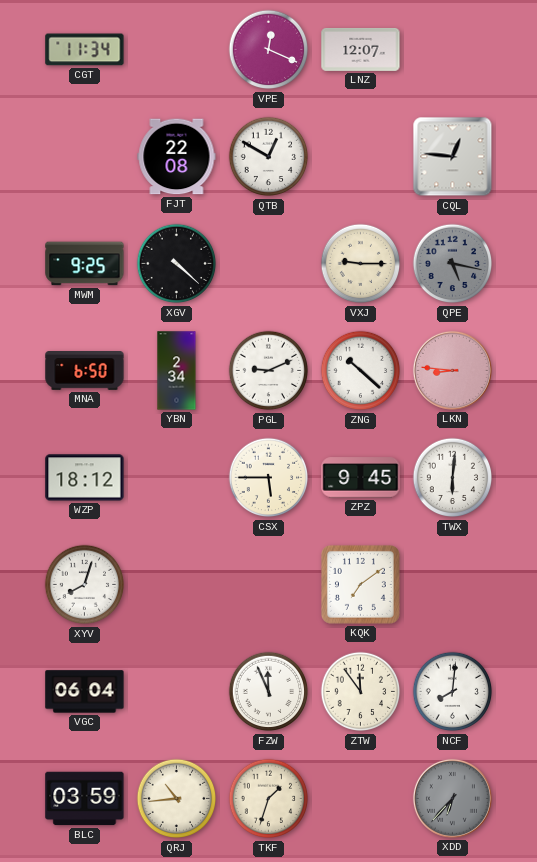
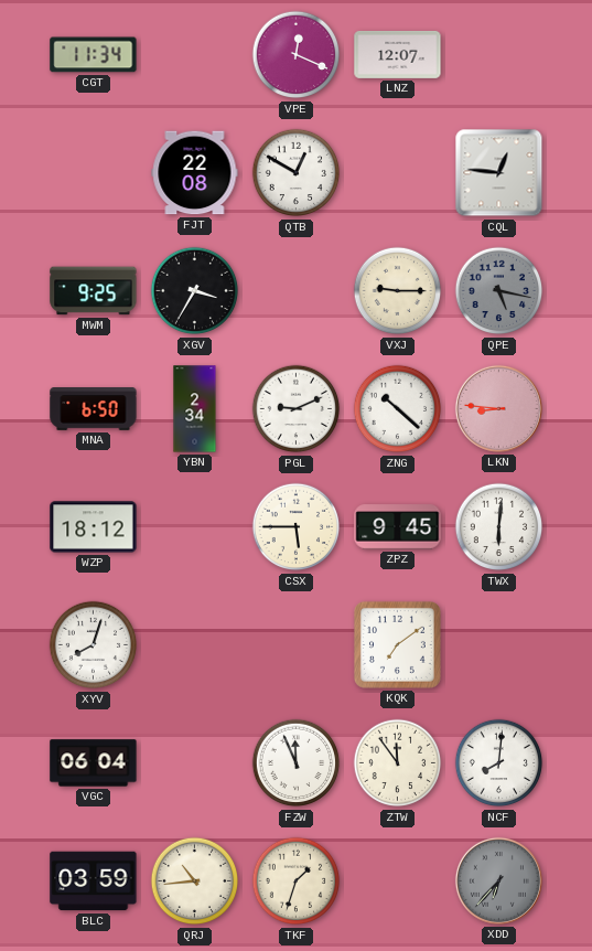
XGV: 4:22 -> 3:35 (195, 291)
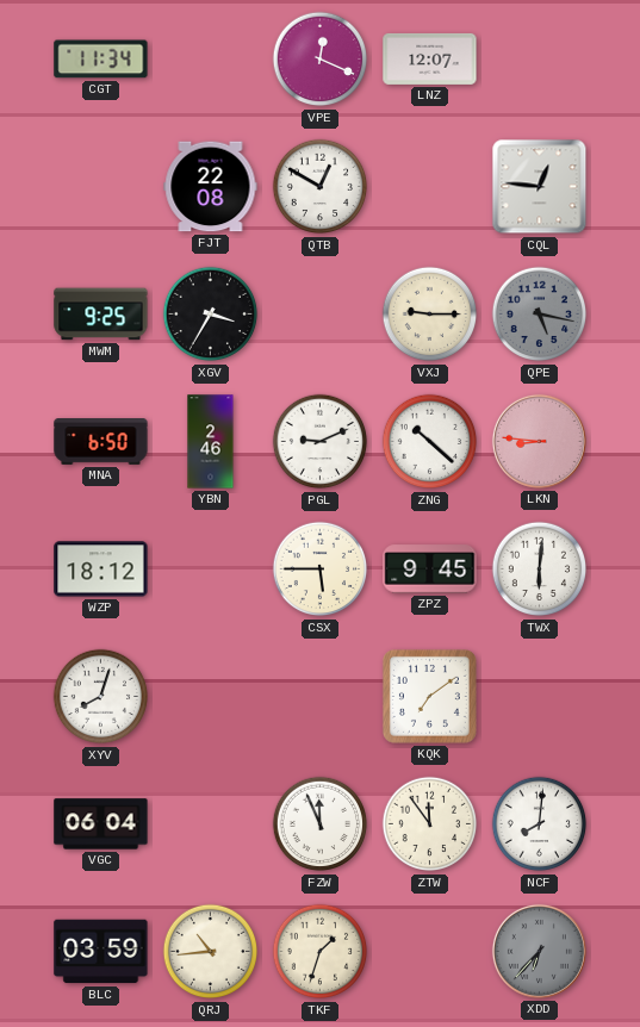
YBN: 2:34 -> 2:46 (211, 442)
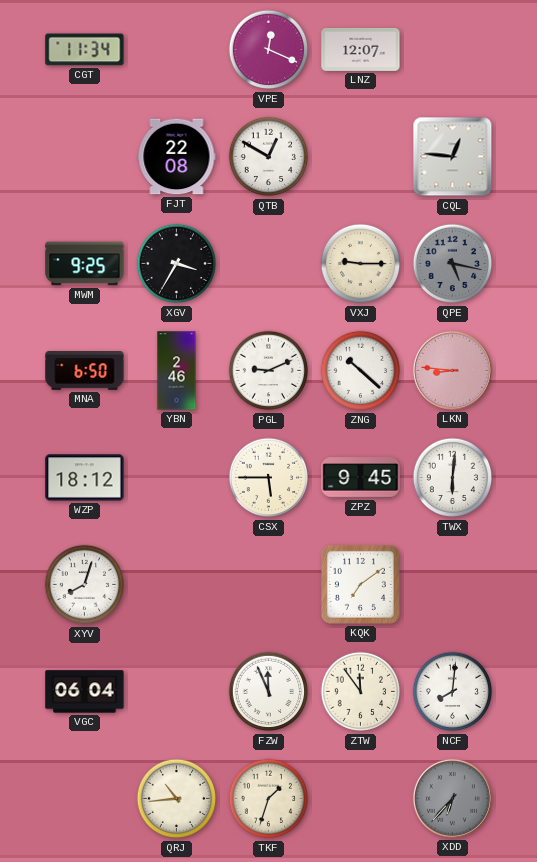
BLC: 03:59 -> none (101, 952)
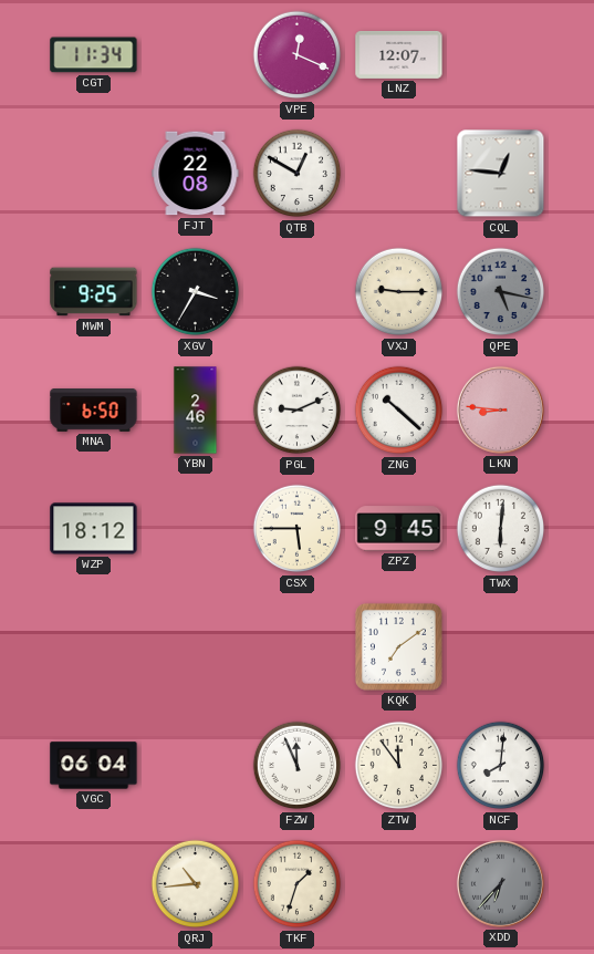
XYV: 8:03 -> none (85, 585)
